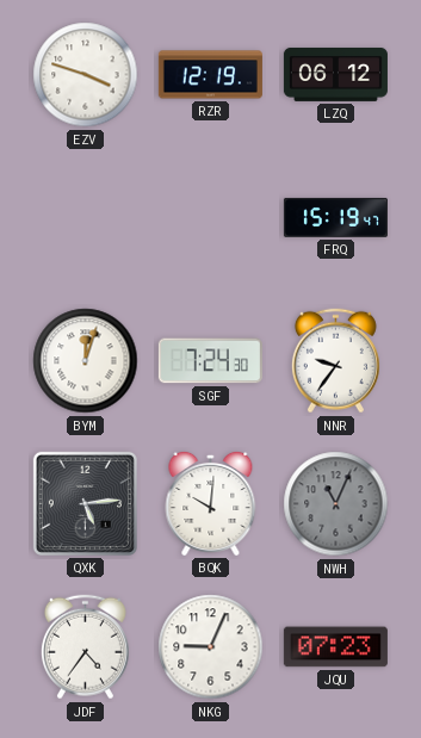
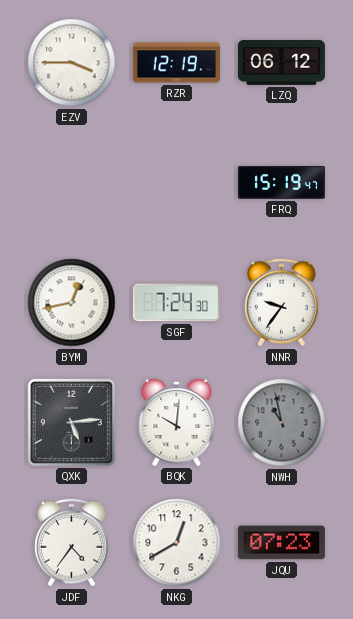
EZV: 3:48 -> 3:45 (72, 63)
BYM: 12:03 -> 12:43 (72, 303)
NWH: 11:04 -> 10:58 (282, 423)
NKG: 9:04 -> 12:40 (177, 543)
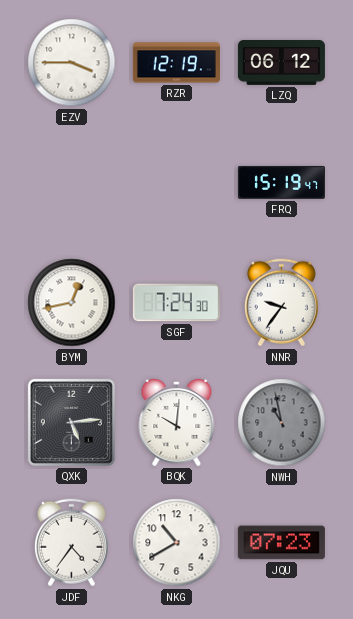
NKG: 12:40 -> 10:40 (177, 543)
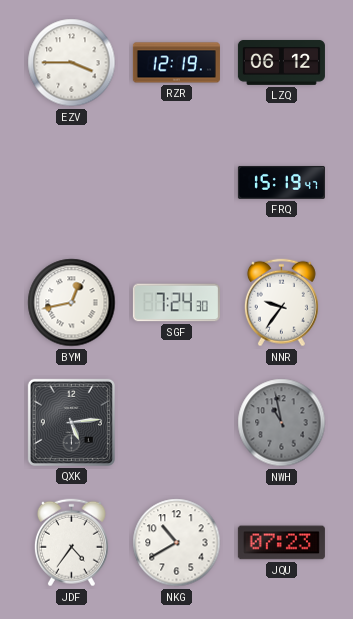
BQK: 10:01 -> none (177, 422)
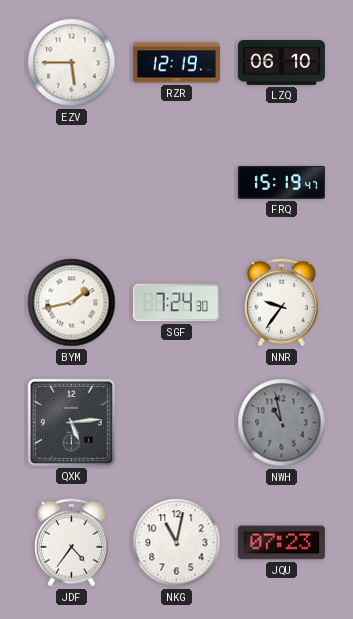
EZV: 3:45 -> 5:45 (72, 63)
LZQ: 06:12 -> 06:10 (281, 62)
BYM: 12:43 -> 1:43 (72, 303)
NKG: 10:40 -> 11:02 (177, 543)
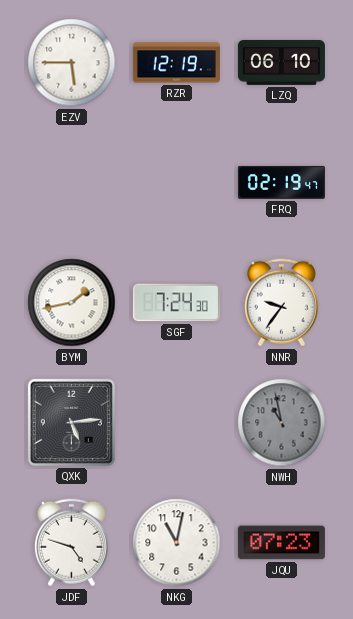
FRQ: 15:19 -> 02:19 (281, 182)
JDF: 4:36 -> 4:48 (71, 543)
